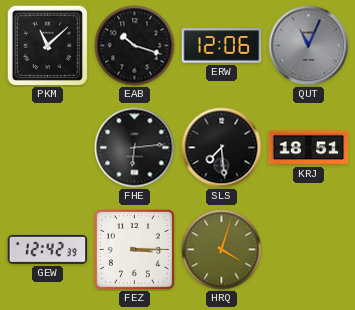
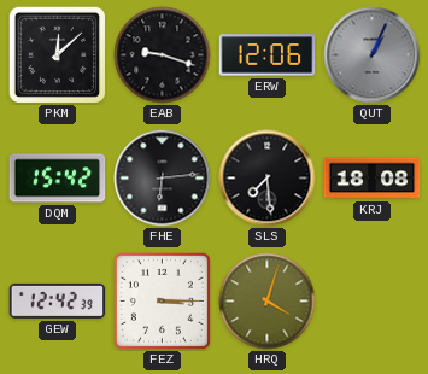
PKM: 11:08 -> 12:08 (57, 54)
EAB: 10:18 -> 9:18 (163, 55)
QUT: 11:04 -> 1:04 (373, 55)
DQM: none -> 15:42 (58, 179)
KRJ: 18:51 -> 18:08 (373, 179)
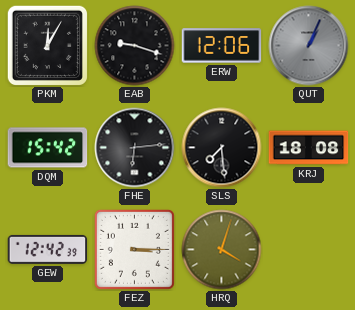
PKM: 12:08 -> 12:05 (47, 45)
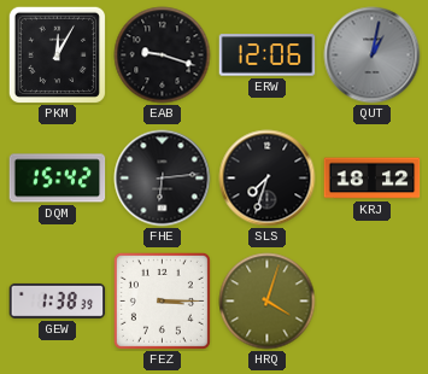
QUT: 1:04 -> 1:02 (373, 55)
SLS: 7:29 -> 7:33 (268, 179)
KRJ: 18:08 -> 18:12 (373, 179)
GEW: 12:42 -> 1:38 (58, 300)
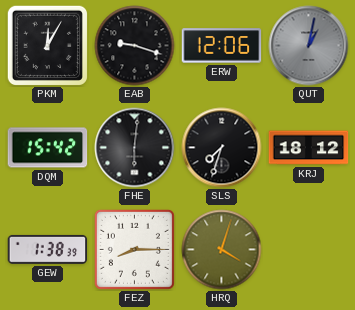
FHE: 6:14 -> 6:01 (135, 148)
FEZ: 3:15 -> 8:15 (134, 249)
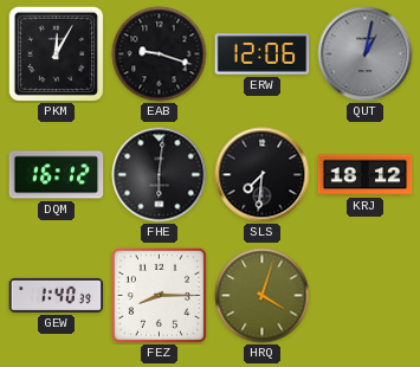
DQM: 15:42 -> 16:12 (57, 175)
SLS: 7:33 -> 7:31 (263, 175)
GEW: 1:38 -> 1:40 (57, 295)
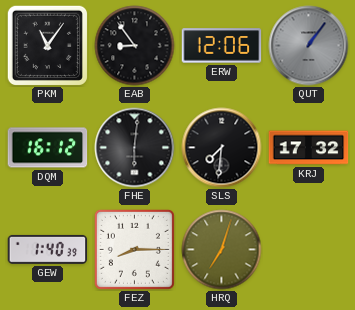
PKM: 12:05 -> 11:06 (47, 45)
EAB: 9:18 -> 8:54 (135, 46)
QUT: 1:02 -> 1:06 (309, 46)
KRJ: 18:12 -> 17:32 (309, 148)
HRQ: 4:03 -> 7:03 (222, 250)
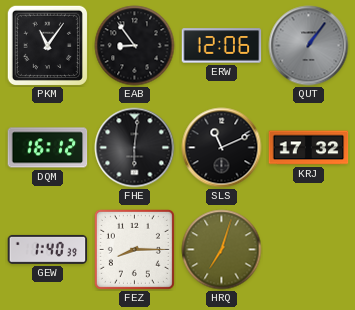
SLS: 7:31 -> 11:11 (222, 148)
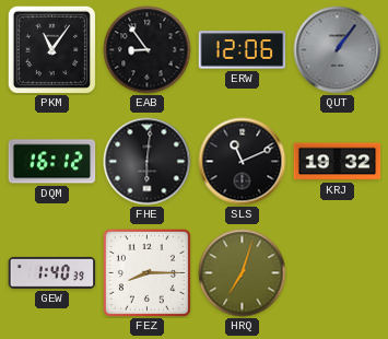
KRJ: 17:32 -> 19:32 (338, 162)
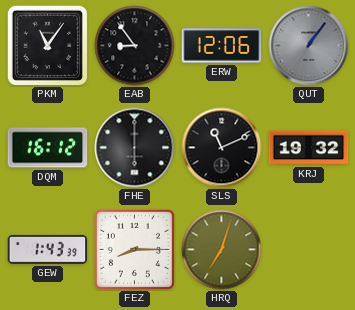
FHE: 6:01 -> 6:00 (135, 148)
GEW: 1:40 -> 1:43 (48, 249)
